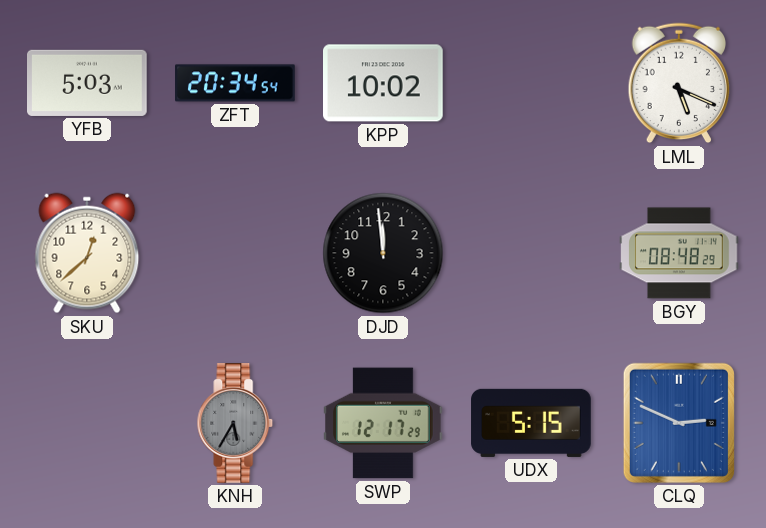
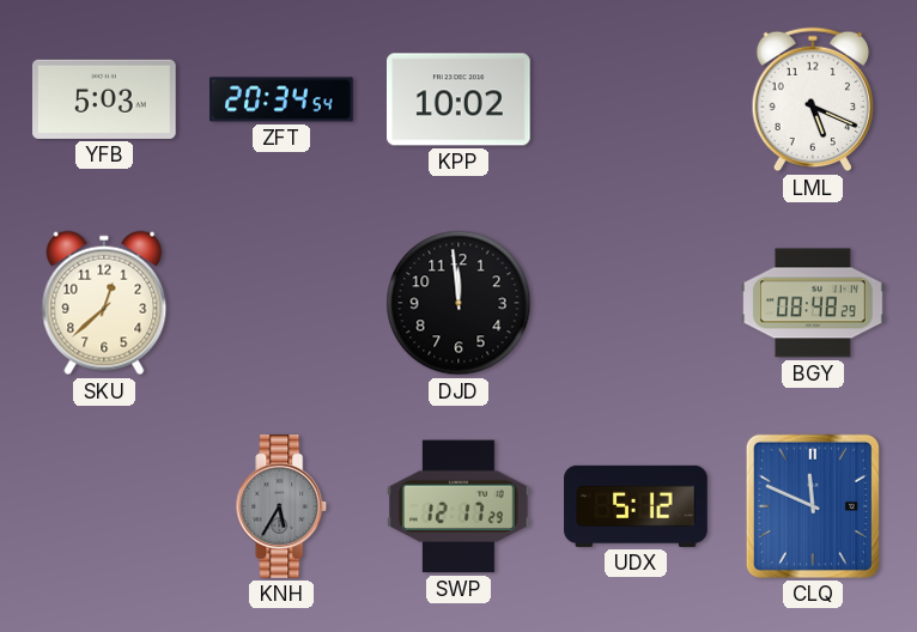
UDX: 5:15 -> 5:12 (636, 506)
CLQ: 2:49 -> 11:49 (813, 506)
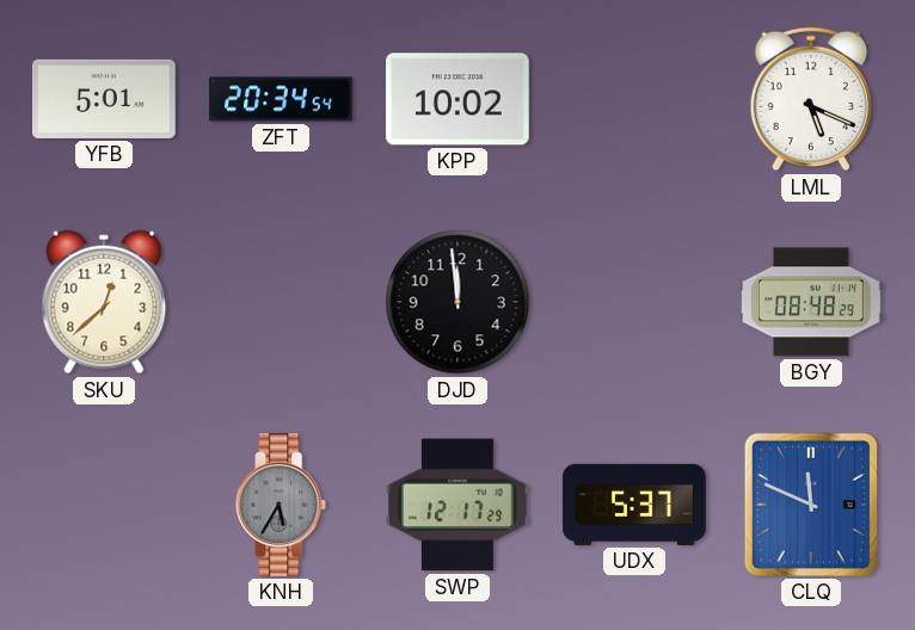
YFB: 5:03 -> 5:01 (104, 99)
UDX: 5:12 -> 5:37 (634, 505)
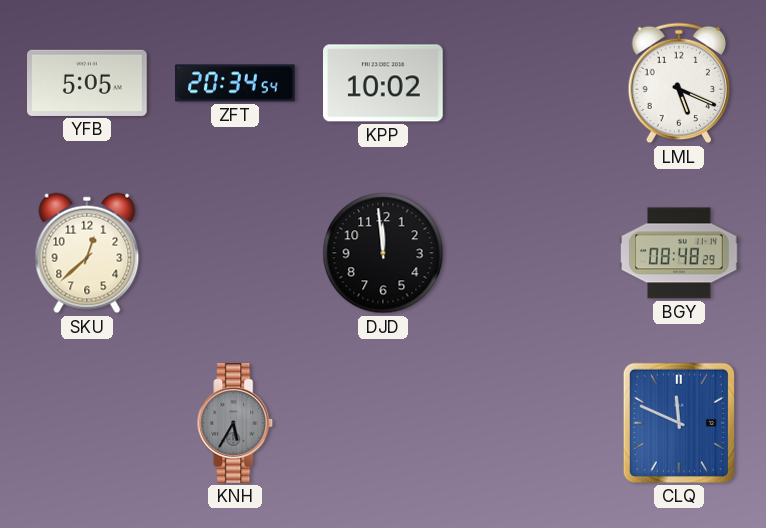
YFB: 5:01 -> 5:05 (87, 83)
SWP: 12:17 -> none (459, 505)
UDX: 5:37 -> none (634, 505)
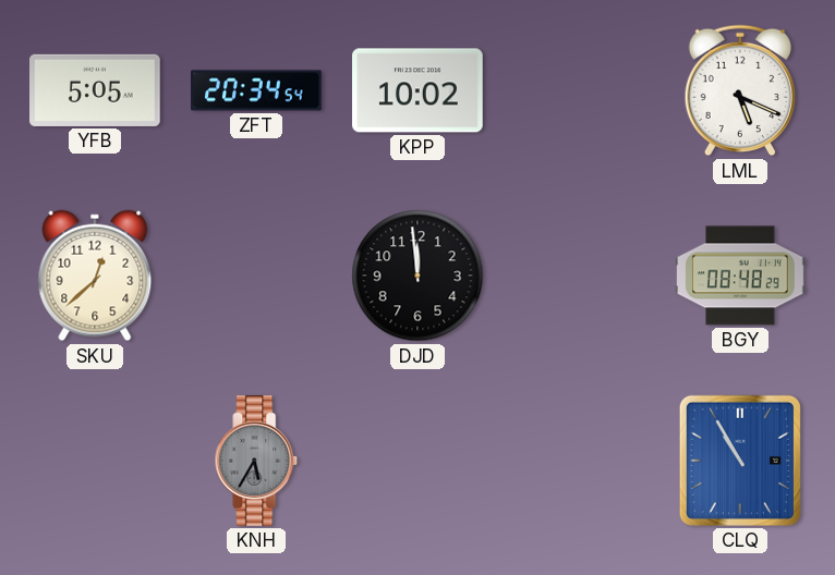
CLQ: 11:49 -> 10:55 (740, 461)
